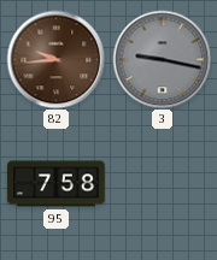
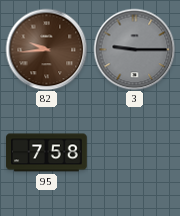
3: 9:17 -> 9:15 (134, 49)
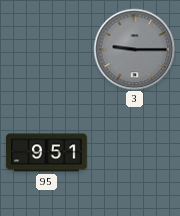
82: 9:44 -> none (46, 49)
95: 7:58 -> 9:51 (47, 153)
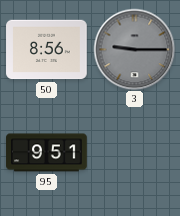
50: none -> 8:56 (47, 50)
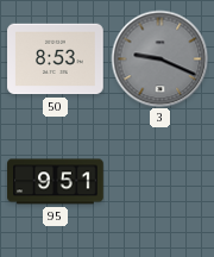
50: 8:56 -> 8:53 (56, 59)
3: 9:15 -> 9:19 (159, 58)
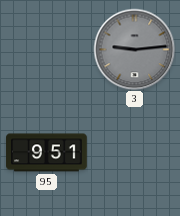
50: 8:53 -> none (56, 59)
3: 9:19 -> 9:14 (134, 49)
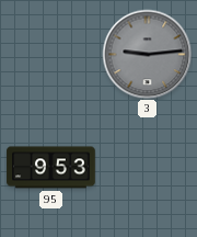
95: 9:51 -> 9:53 (51, 168)
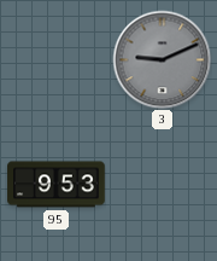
3: 9:14 -> 9:11 (162, 59)
